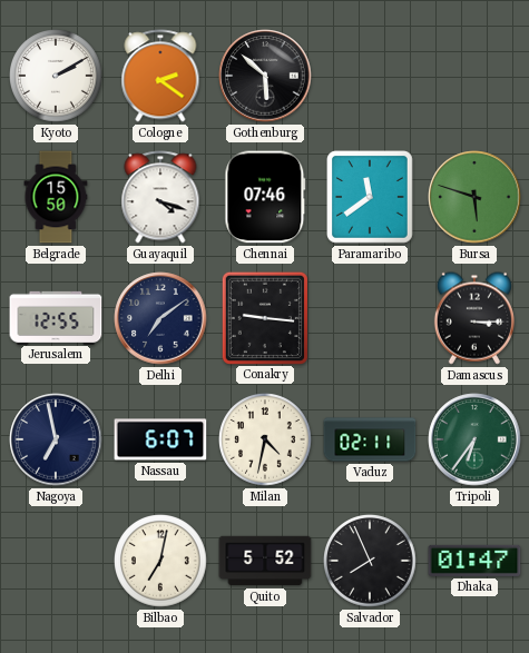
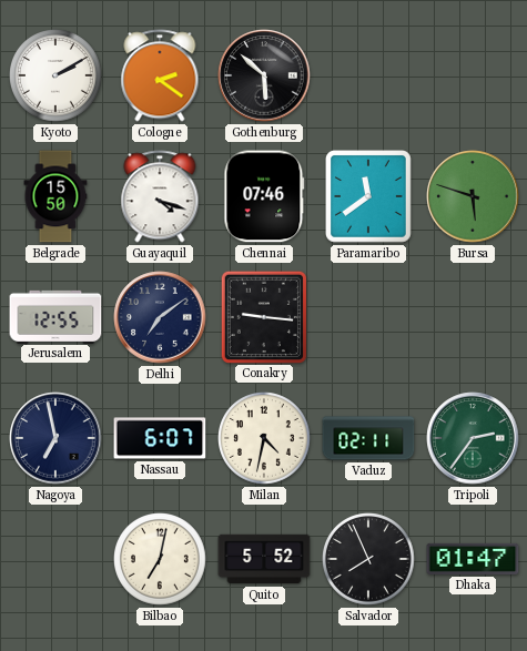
Damascus: 3:15 -> none (474, 318)
Tripoli: 6:36 -> 2:36 (473, 438)
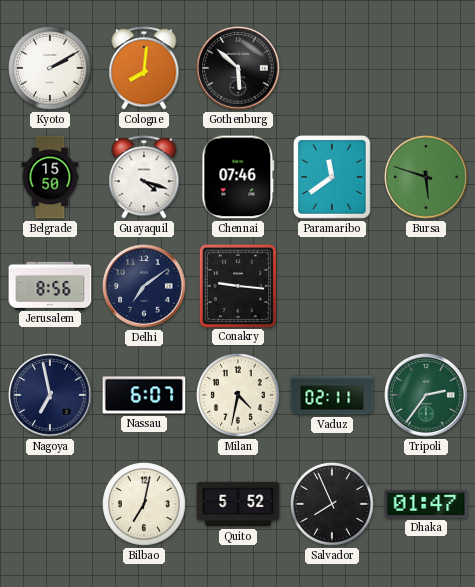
Cologne: 2:21 -> 8:01 (144, 68)
Jerusalem: 12:55 -> 8:56 (50, 285)
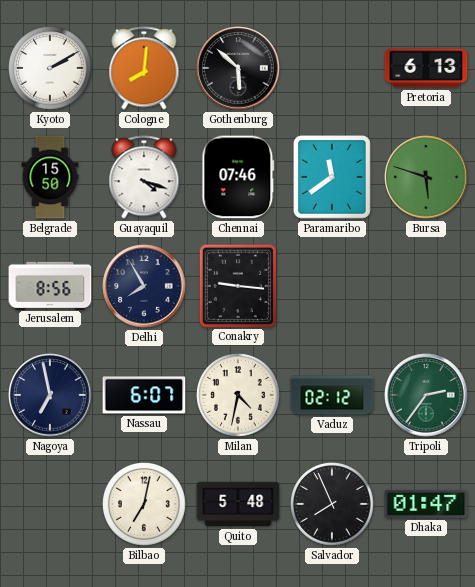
Pretoria: none -> 6:13 (426, 68)
Delhi: 7:09 -> 7:55 (144, 286)
Vaduz: 02:11 -> 02:12 (332, 395)
Quito: 5:52 -> 5:48 (238, 504)
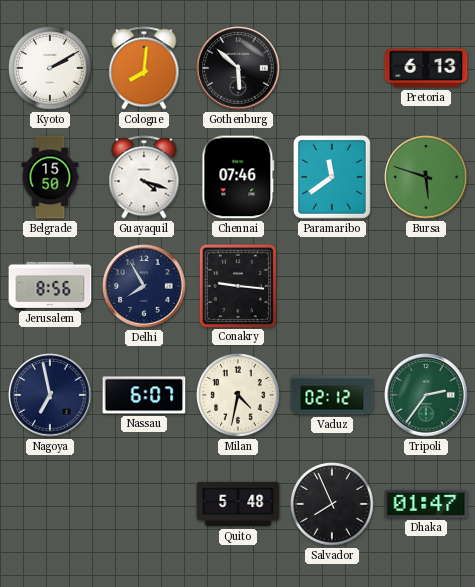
Bilbao: 7:02 -> none (145, 505)
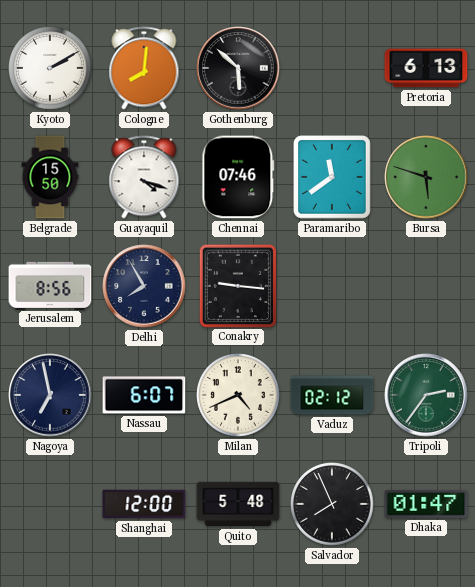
Milan: 4:32 -> 4:41 (239, 396)
Shanghai: none -> 12:00 (144, 504)
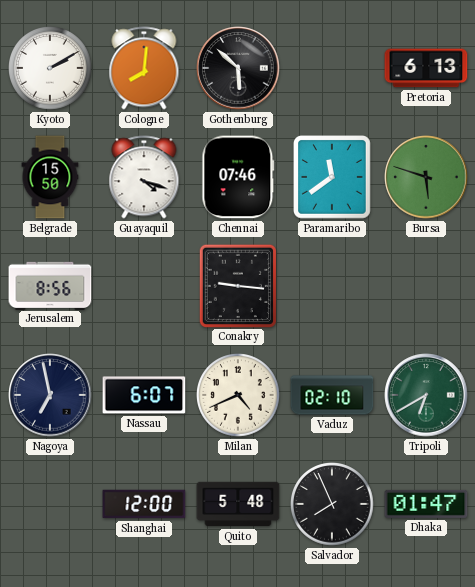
Delhi: 7:55 -> none (144, 286)
Vaduz: 02:12 -> 02:10 (332, 395)
Tripoli: 2:36 -> 6:40 (426, 395)
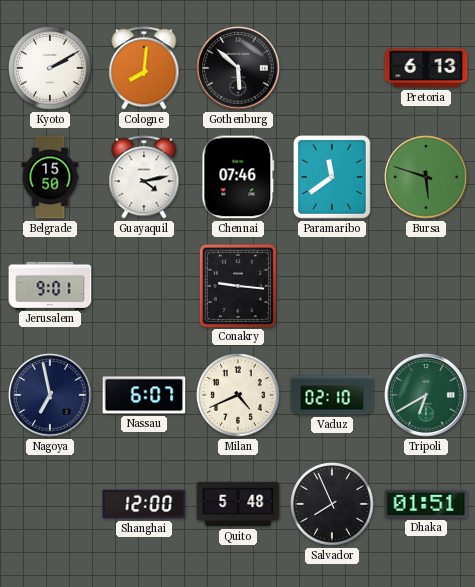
Guayaquil: 4:18 -> 4:13 (144, 177)
Jerusalem: 8:56 -> 9:01 (50, 285)
Dhaka: 01:47 -> 01:51 (426, 504)
